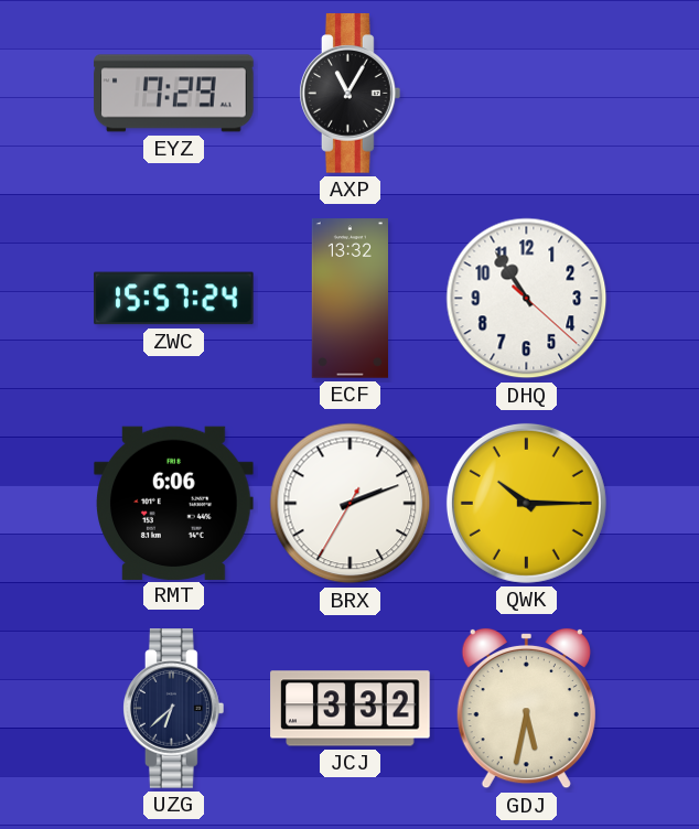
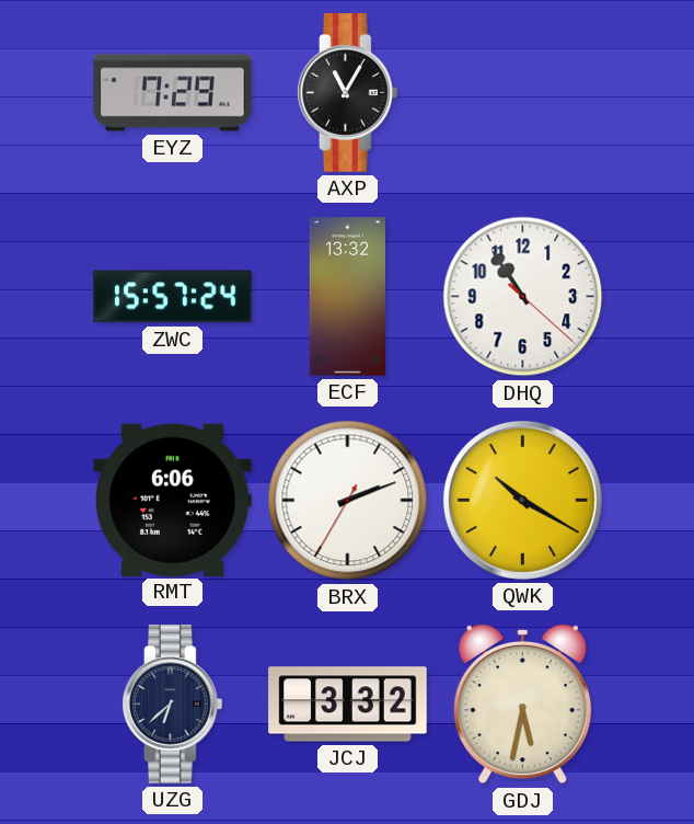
QWK: 10:15 -> 10:20 (522, 500)
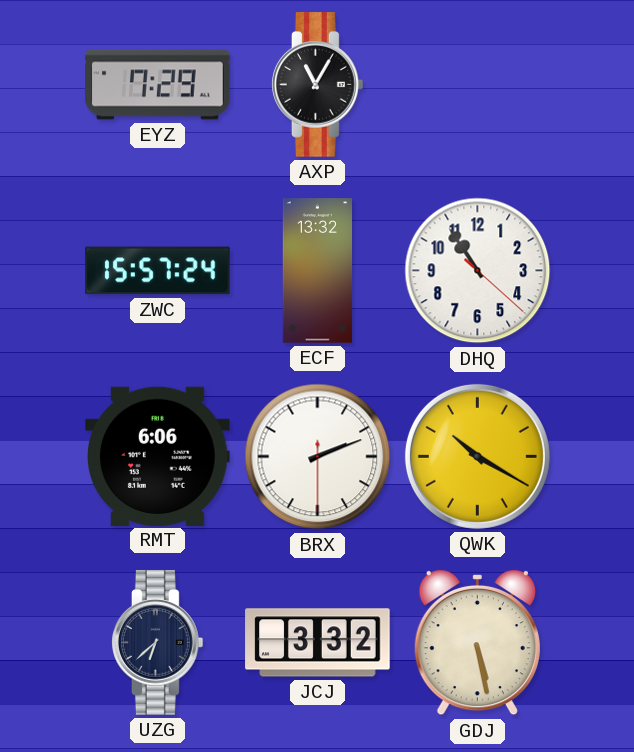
BRX: 2:11:35 -> 2:11:30 (318, 457)
GDJ: 5:32 -> 5:28 (477, 643)
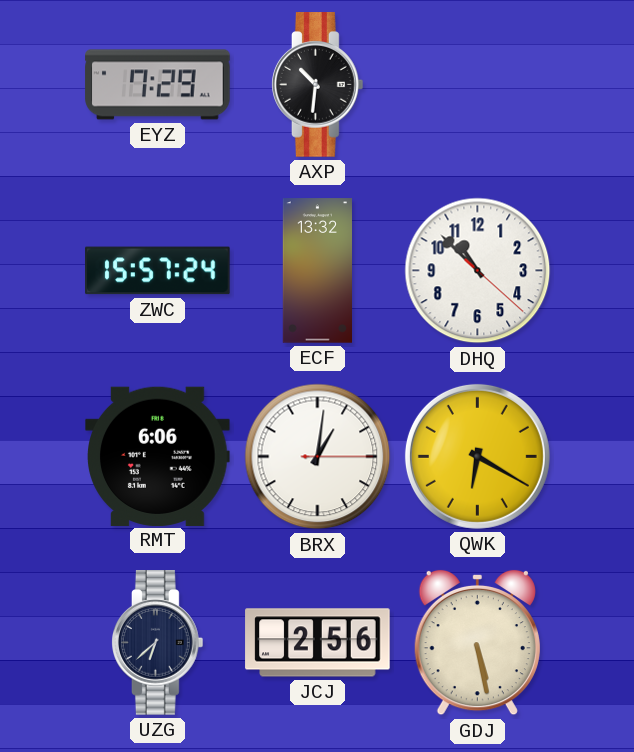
AXP: 11:05 -> 10:31 (318, 85)
DHQ: 10:54 -> 10:52 (478, 271)
BRX: 2:11 -> 1:01 (318, 457)
QWK: 10:20 -> 6:20 (477, 456)
JCJ: 3:32 -> 2:56 (318, 643)
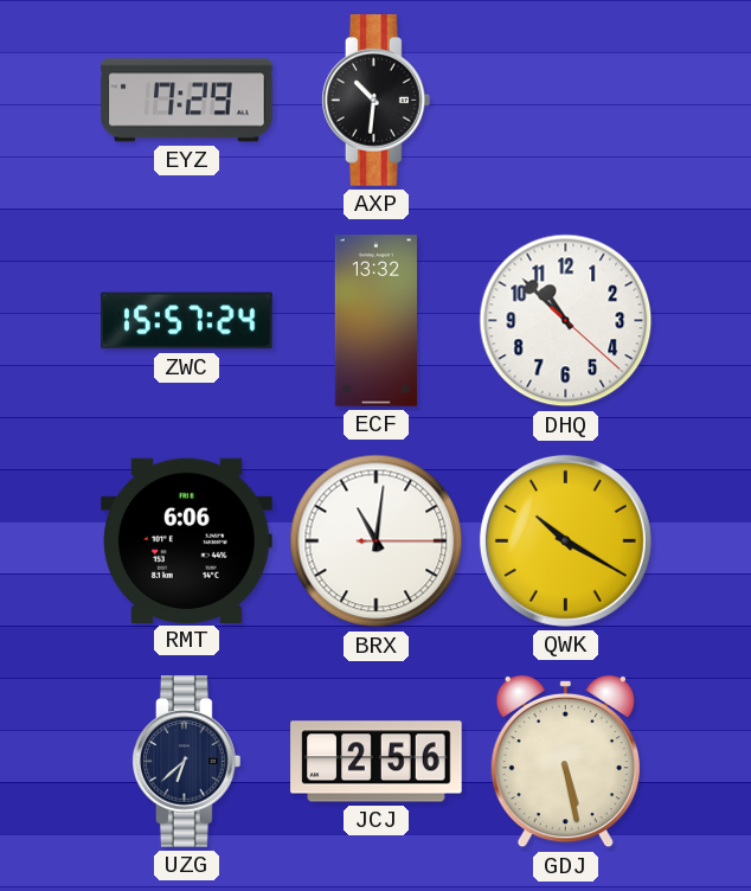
BRX: 1:01 -> 11:01 (377, 541)
QWK: 6:20 -> 10:20 (565, 540)
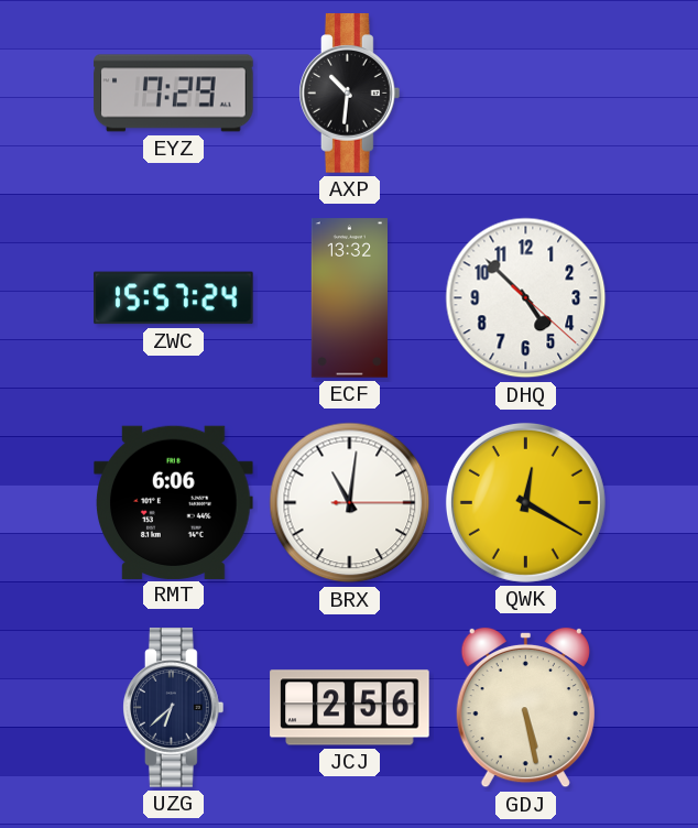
DHQ: 10:52 -> 4:52 (526, 298)
QWK: 10:20 -> 12:20 (525, 502)
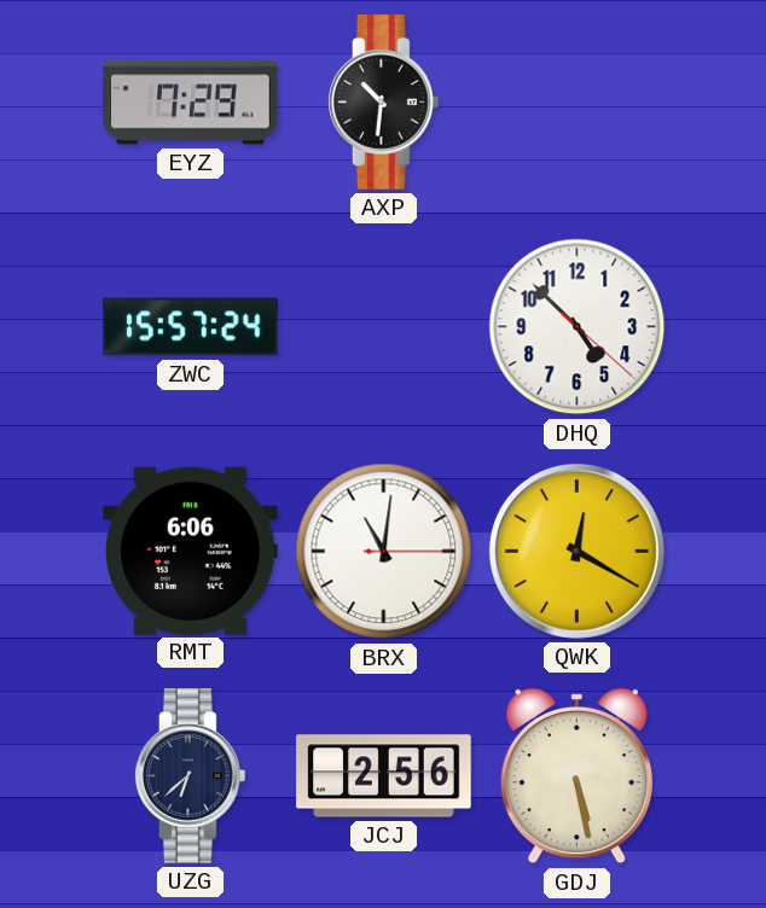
ECF: 13:32 -> none (349, 298)
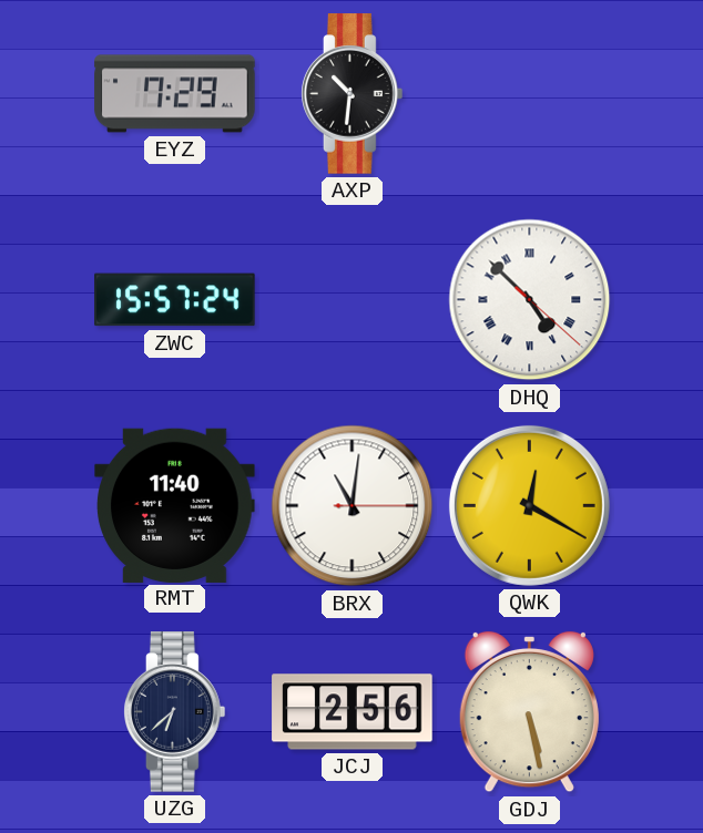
DHQ numerals: Arabic -> Roman (530, 300)
RMT: 6:06 -> 11:40 (175, 505)
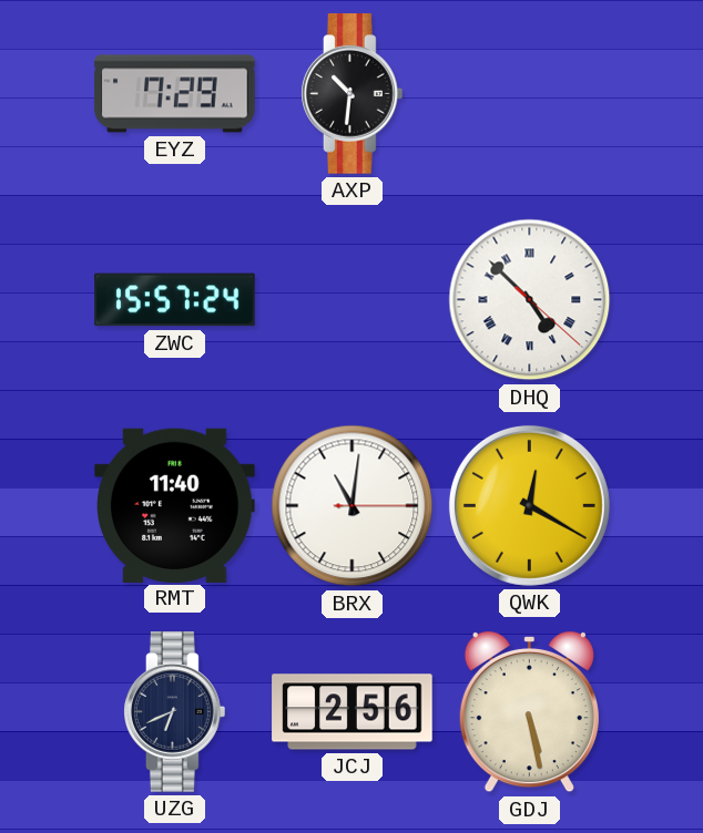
UZG: 6:38 -> 6:41 (175, 712)
